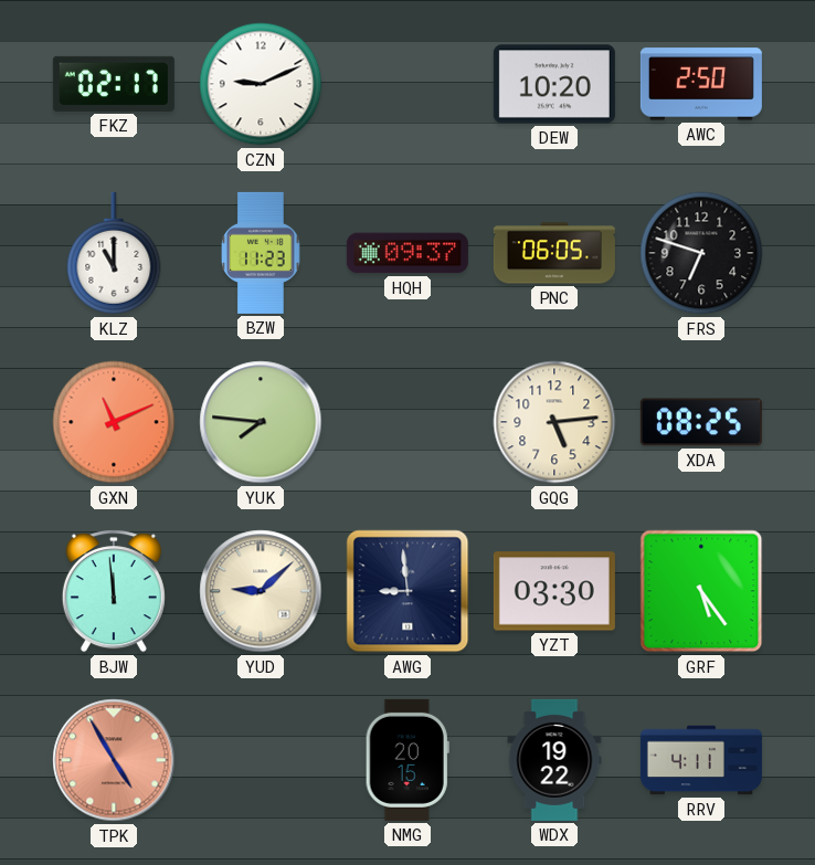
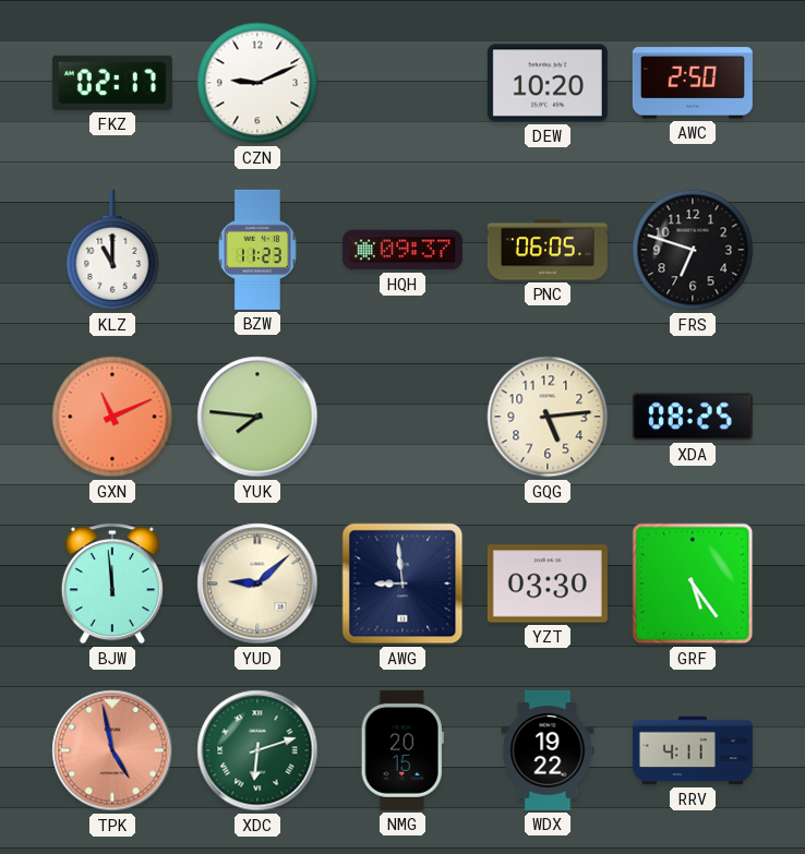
TPK: 4:55 -> 4:58 (112, 750)
XDC: none -> 6:12 (257, 750)
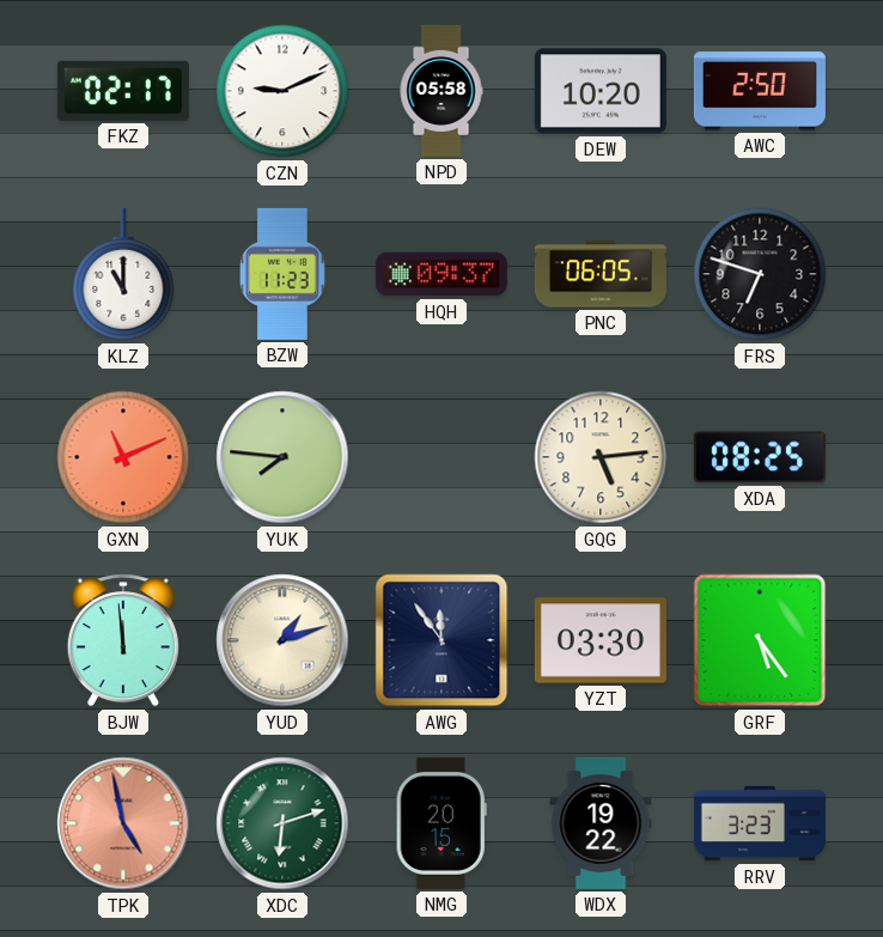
NPD: none -> 05:58 (441, 91)
YUD: 9:08 -> 1:12 (282, 640)
AWG: 8:59 -> 11:54 (441, 640)
RRV: 4:11 -> 3:23 (760, 823)
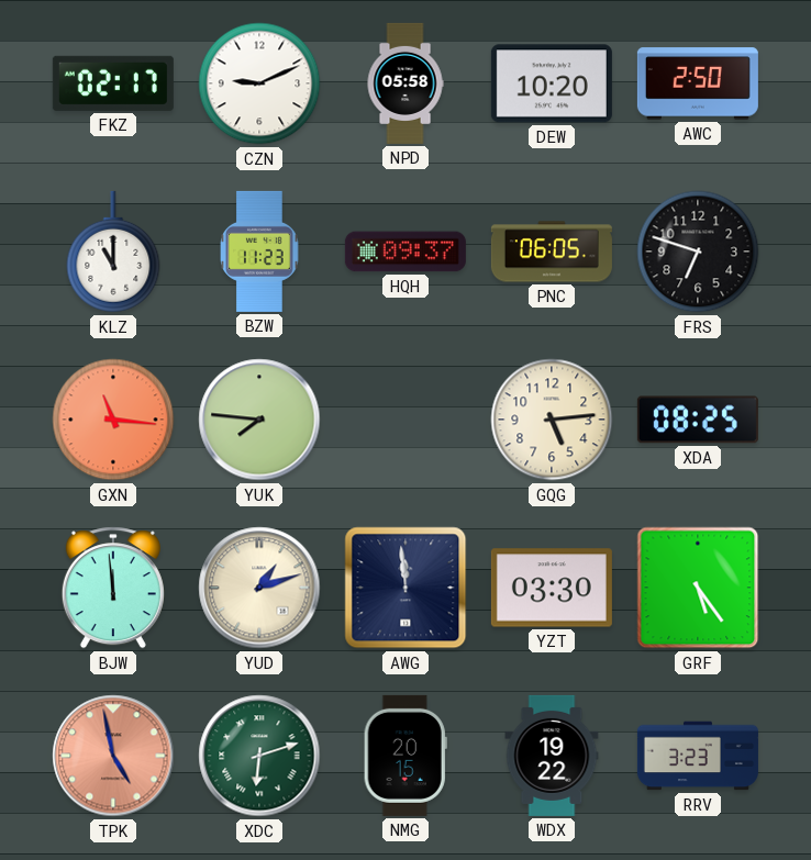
GXN: 11:11 -> 11:16 (113, 420)
AWG: 11:54 -> 11:59 (405, 588)
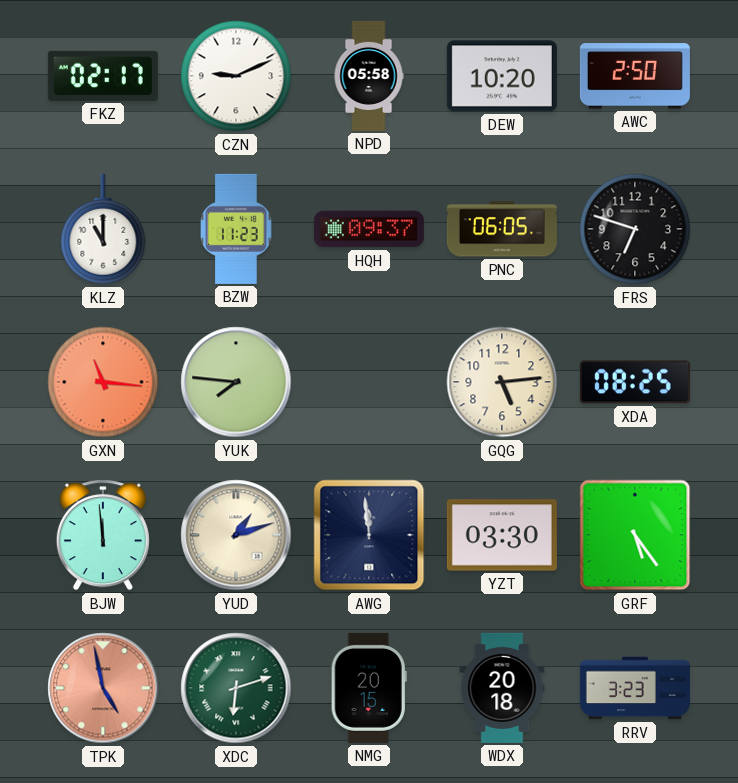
WDX: 19:22 -> 20:18 (502, 688)
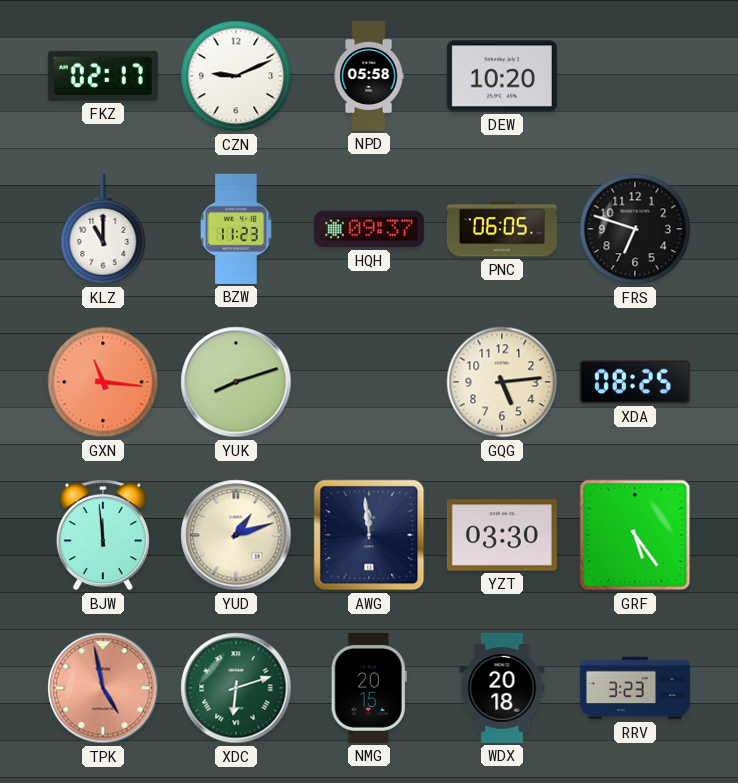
AWC: 2:50 -> none (635, 76)
YUK: 7:46 -> 8:12 (236, 382)
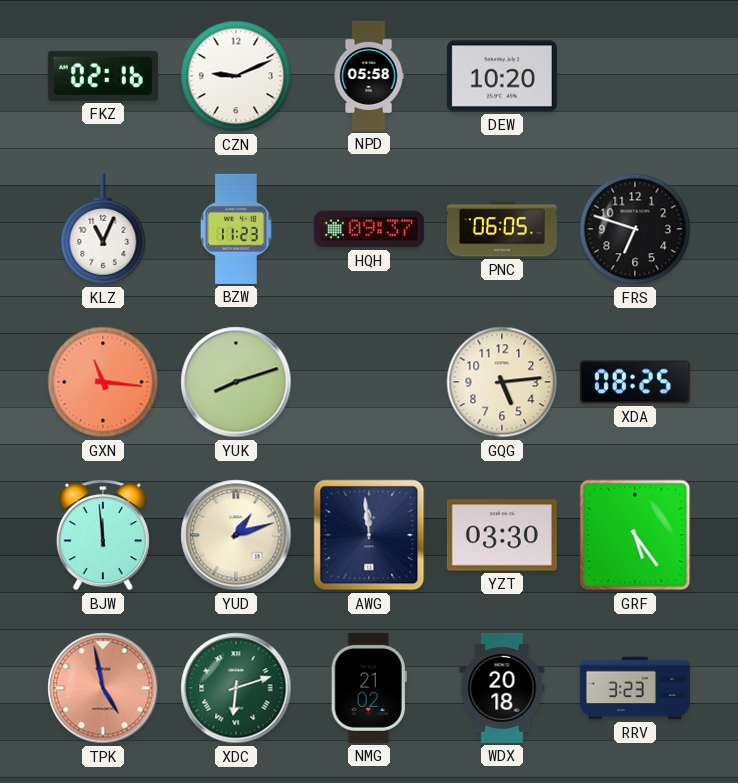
FKZ: 02:17 -> 02:16 (103, 76)
KLZ: 11:00 -> 11:04 (103, 229)
NMG: 20:15 -> 21:02 (369, 688)
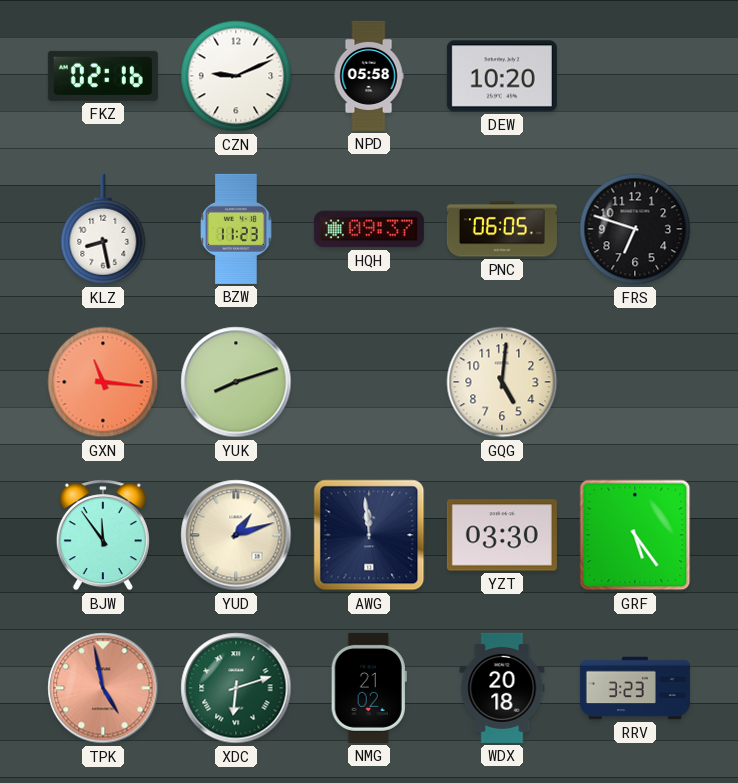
KLZ: 11:04 -> 8:28 (103, 229)
GQG: 5:14 -> 5:01 (502, 382)
XDA: 08:25 -> none (635, 382)
BJW: 11:59 -> 11:54 (103, 535)
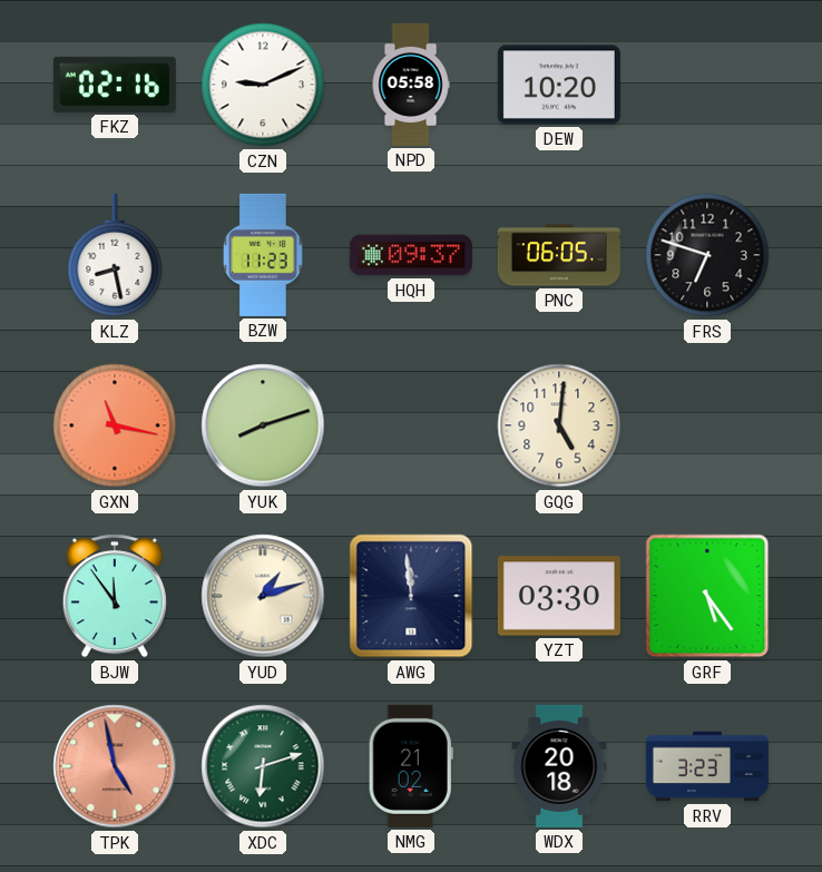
GXN: 11:16 -> 11:17 (115, 425)
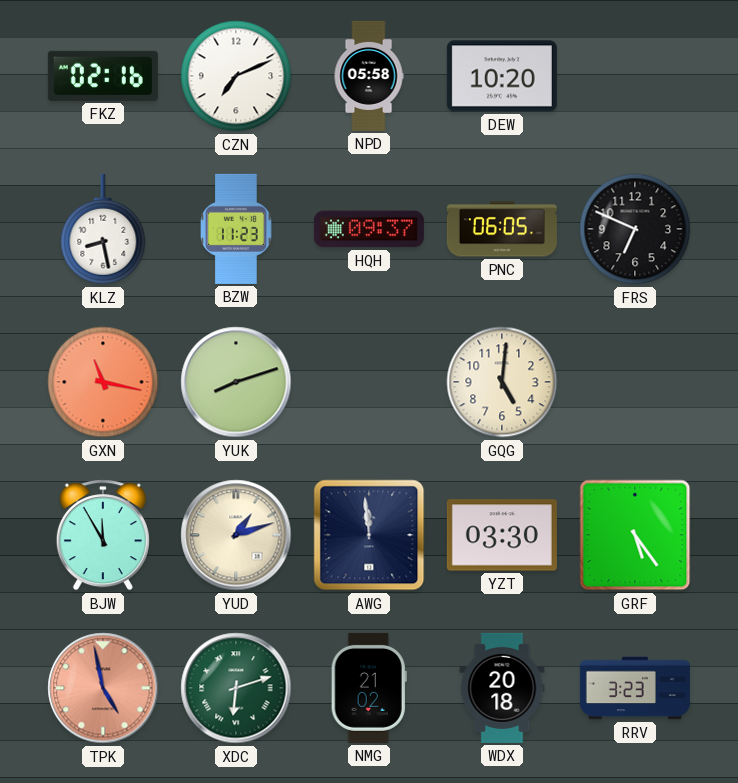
CZN: 9:11 -> 7:11 (236, 76)
FRS: 6:48 -> 6:49 (635, 229)
BJW: 11:54 -> 11:55 (103, 535)
